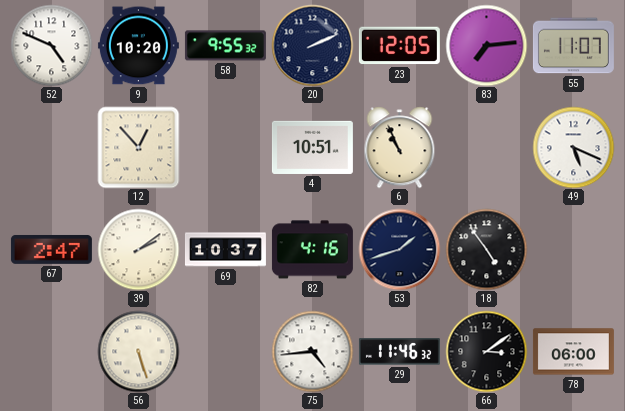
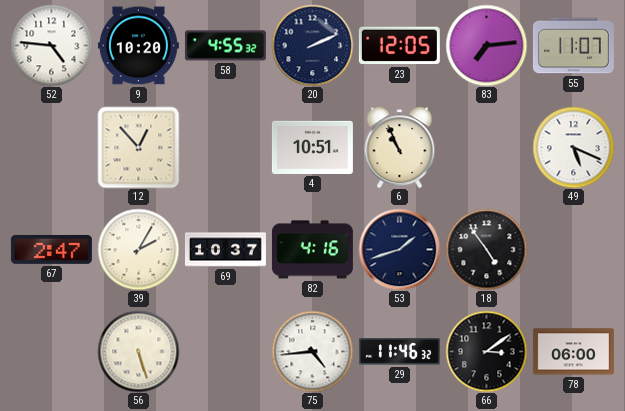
52: 4:49 -> 4:46 (51, 45)
58: 9:55 -> 4:55 (225, 46)
39: 2:09 -> 2:05 (138, 249)
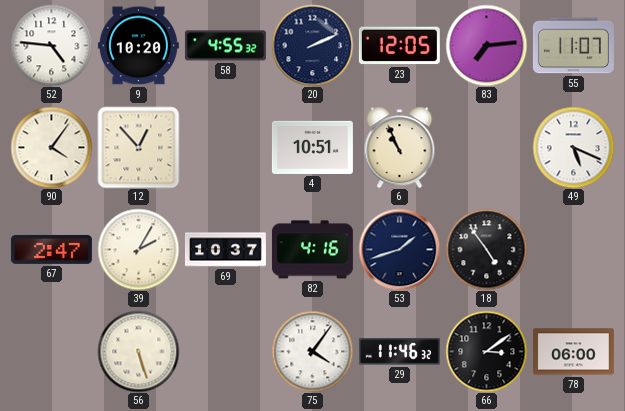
90: none -> 4:06 (51, 147)
75: 4:44 -> 4:06 (312, 351)
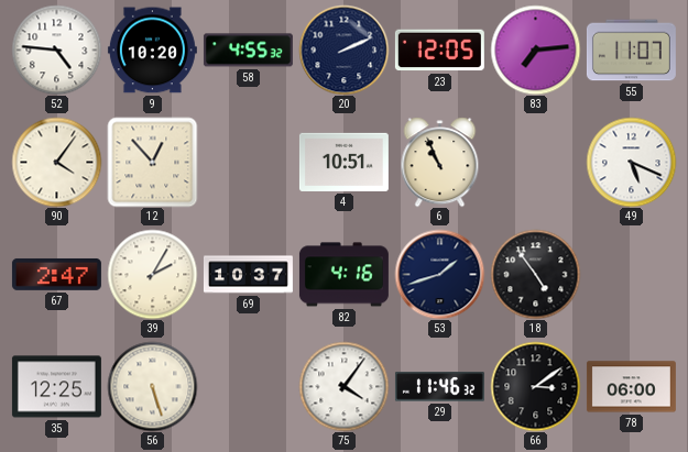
35: none -> 12:25 (56, 387)
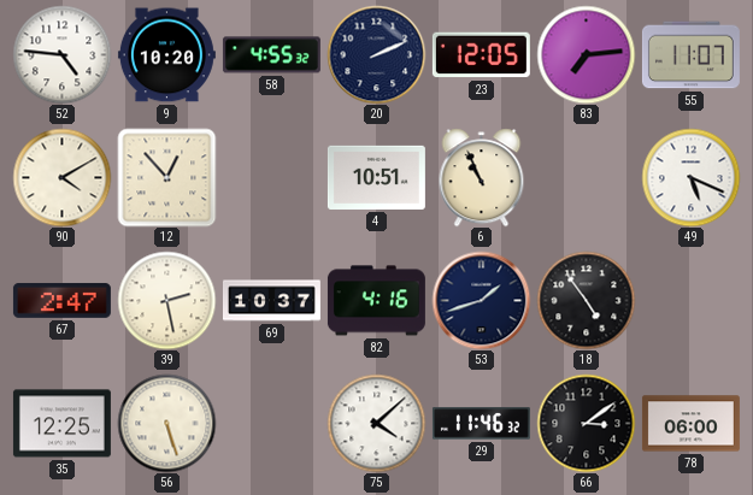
90: 4:06 -> 4:10 (61, 177)
39: 2:05 -> 2:28 (166, 300)
75: 4:06 -> 4:08 (376, 423)
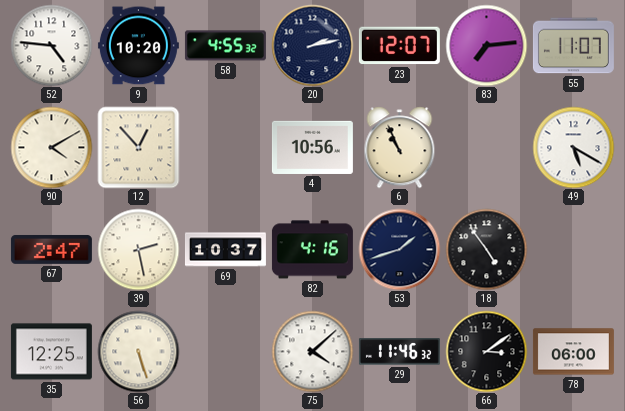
20: 2:11 -> 2:13 (312, 45)
23: 12:05 -> 12:07 (399, 46)
4: 10:51 -> 10:56 (312, 147)
49: 5:19 -> 5:20 (573, 147)
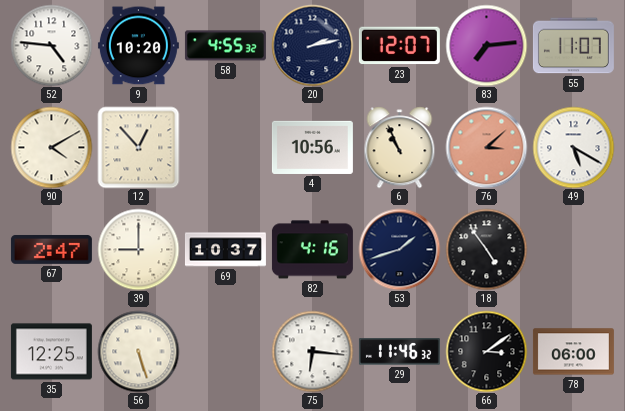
76: none -> 3:08 (486, 147)
39: 2:28 -> 9:00 (138, 249)
75: 4:08 -> 6:16 (312, 351)
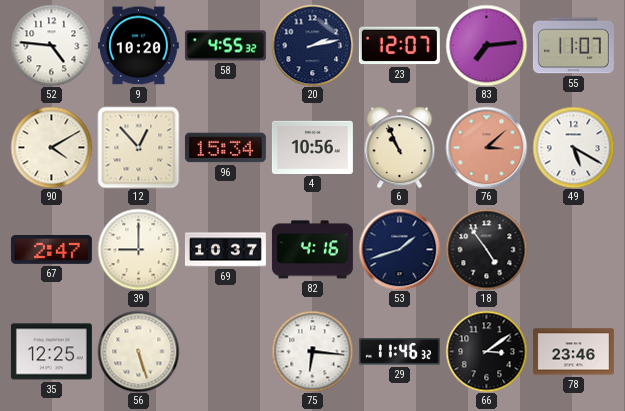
96: none -> 15:34 (225, 148)
78: 06:00 -> 23:46 (573, 352)
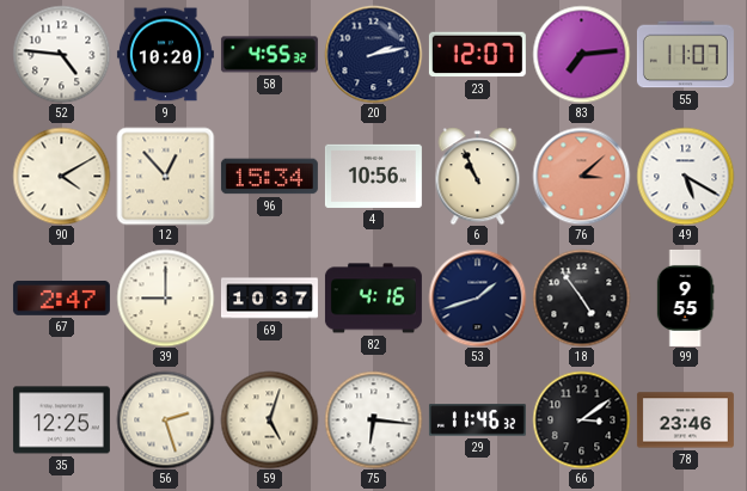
99: none -> 9:55 (685, 297)
56: 5:27 -> 2:27 (165, 419)
59: none -> 5:03 (269, 419)
